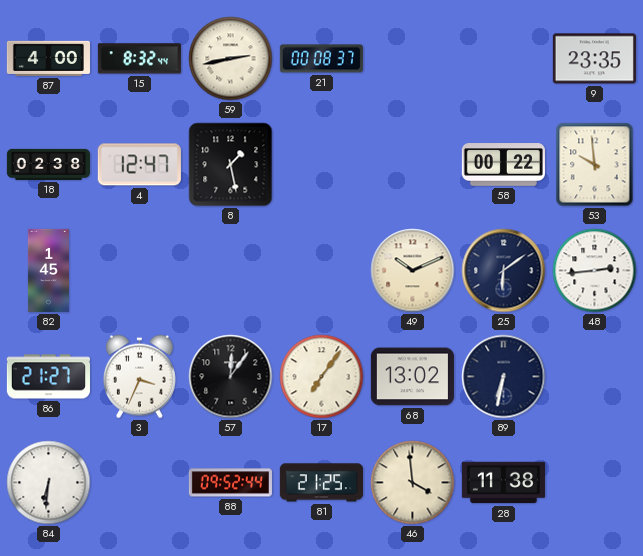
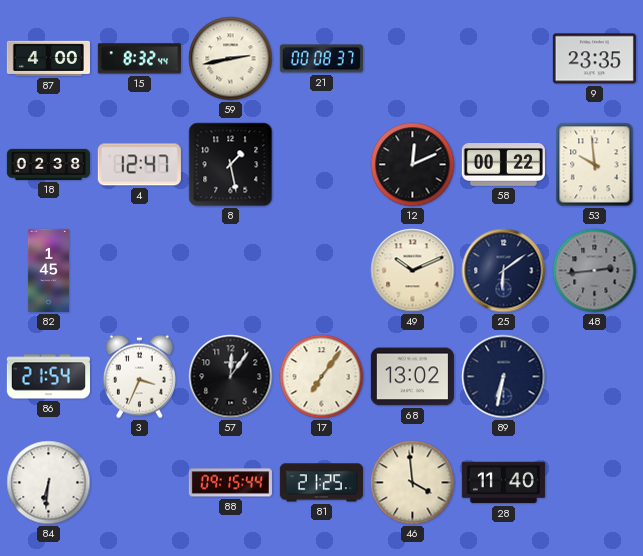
12: none -> 12:11 (413, 165)
48 dial: white -> grey (595, 271)
86: 21:27 -> 21:54 (48, 377)
88: 09:52 -> 09:15 (230, 483)
28: 11:38 -> 11:40 (503, 483)
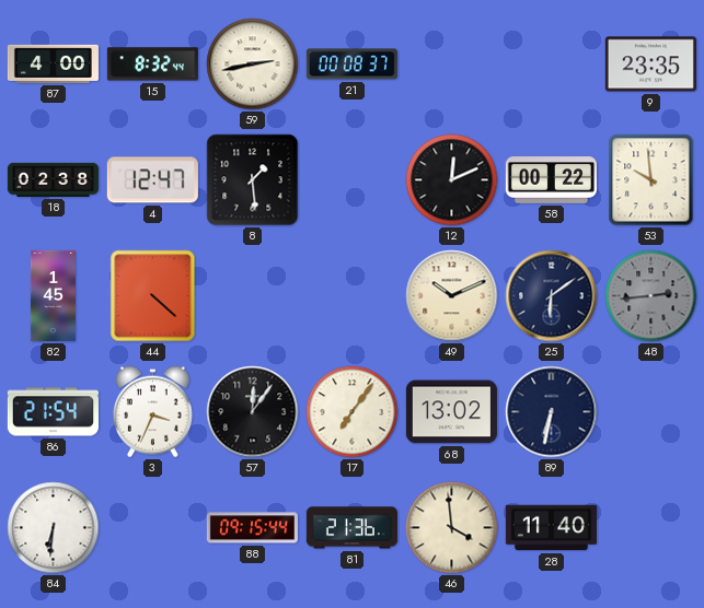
8: 1:28 -> 1:29 (253, 180)
44: none -> 4:22 (153, 296)
81: 21:25 -> 21:36 (351, 528)
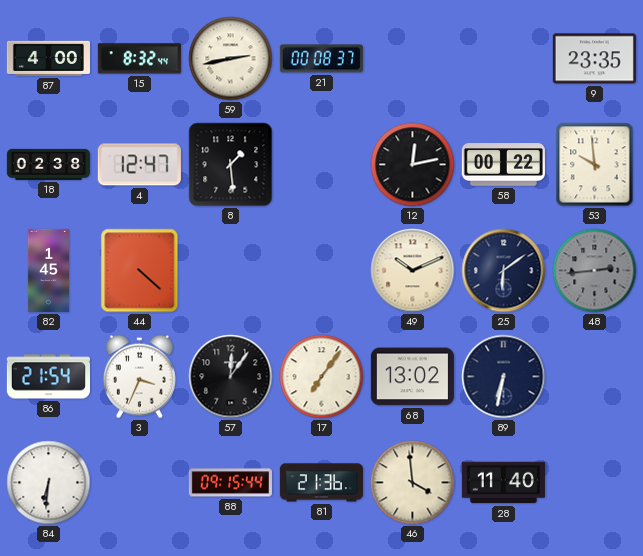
12: 12:11 -> 12:13 (413, 165)
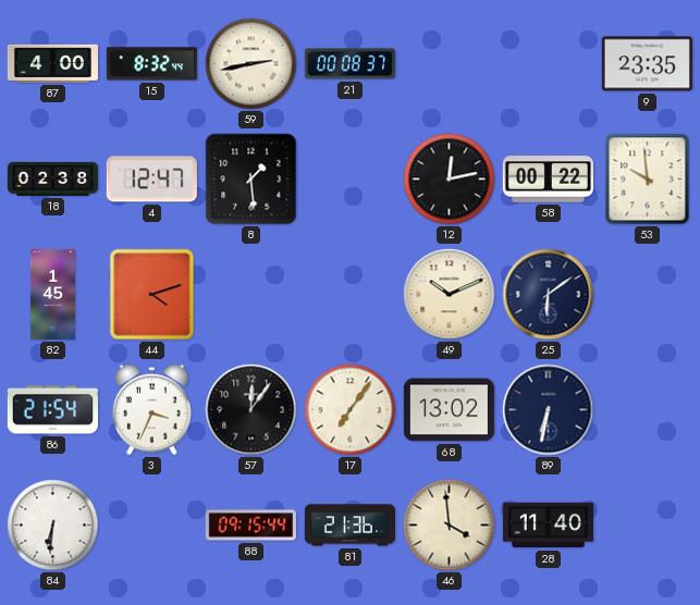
44: 4:22 -> 4:12 (152, 295)
48: 2:44 -> none (595, 271)
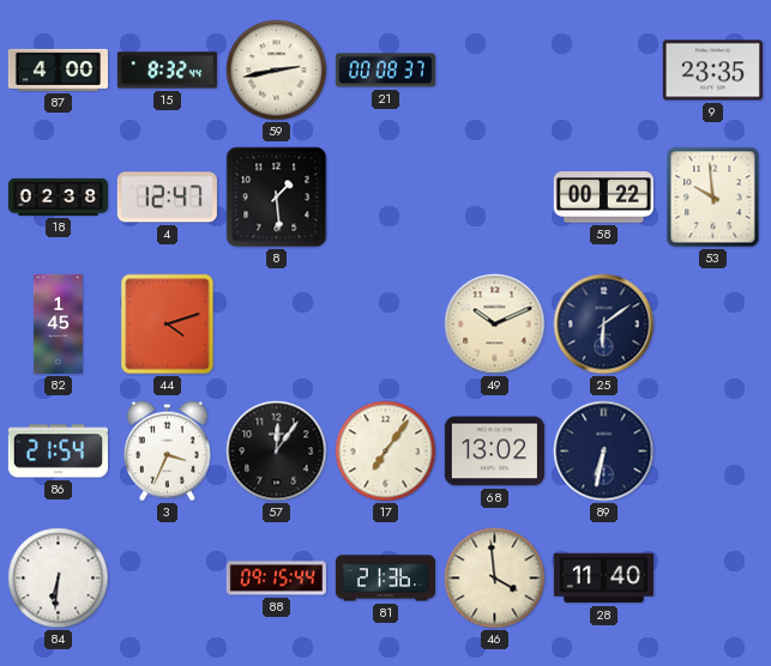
12: 12:13 -> none (450, 180)
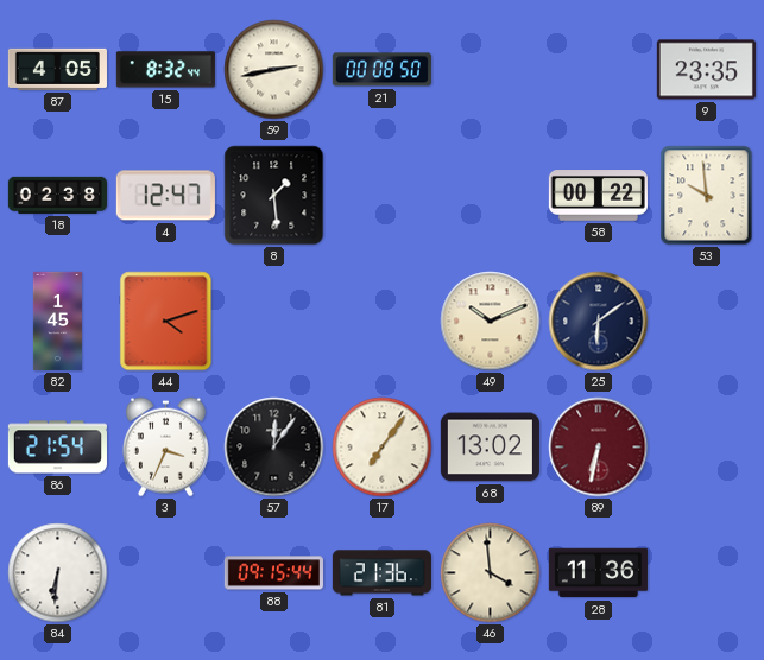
87: 4:00 -> 4:05 (57, 69)
21: 00:08:37 -> 00:08:50 (381, 70)
89 dial: navy -> burgundy (599, 448)
28: 11:40 -> 11:36 (598, 573)
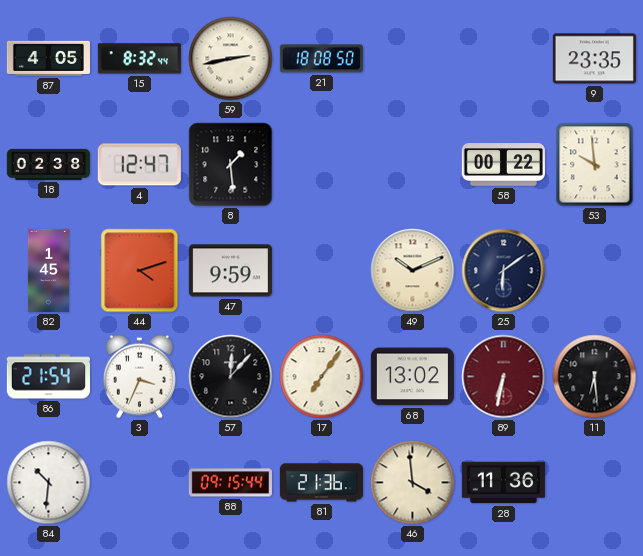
21: 00:08 -> 18:08 (321, 59)
47: none -> 9:59 (230, 271)
57: 12:06 -> 12:07 (231, 377)
11: none -> 6:29 (595, 377)
84: 6:31 -> 10:31 (49, 483)
